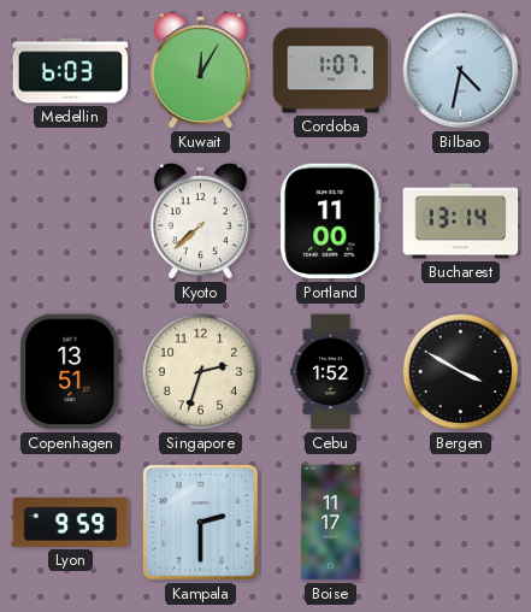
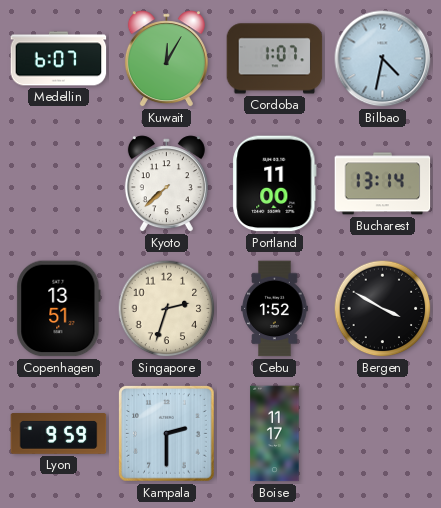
Medellin: 6:03 -> 6:07 (59, 59)
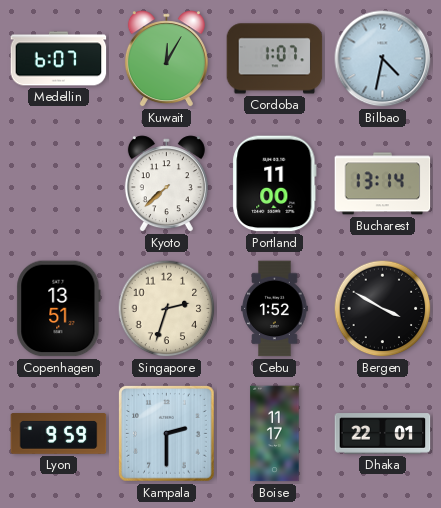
Dhaka: none -> 22:01 (383, 434)
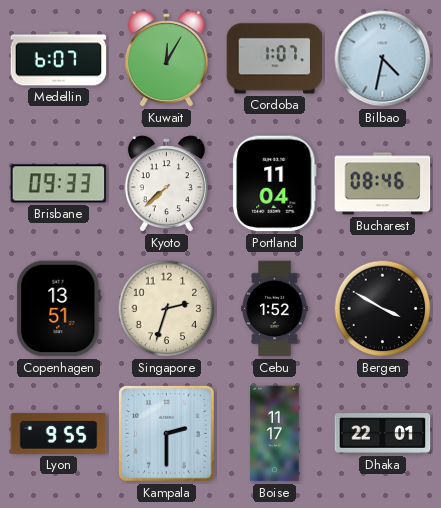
Brisbane: none -> 09:33 (59, 184)
Portland: 11:00 -> 11:04 (275, 184)
Bucharest: 13:14 -> 08:46 (383, 184)
Lyon: 9:59 -> 9:55 (59, 434)
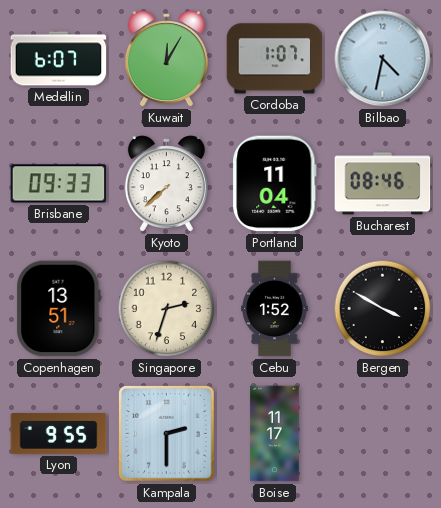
Dhaka: 22:01 -> none (383, 434)
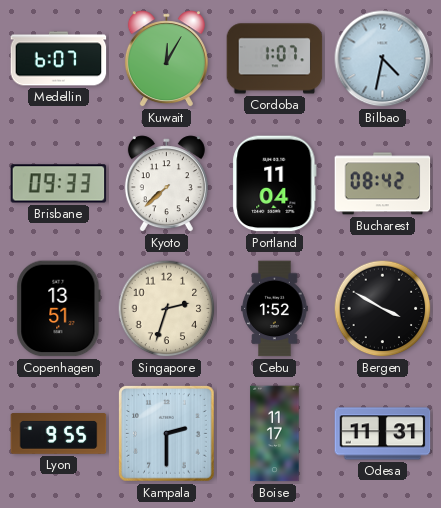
Bucharest: 08:46 -> 08:42 (383, 184)
Odesa: none -> 11:31 (383, 434)
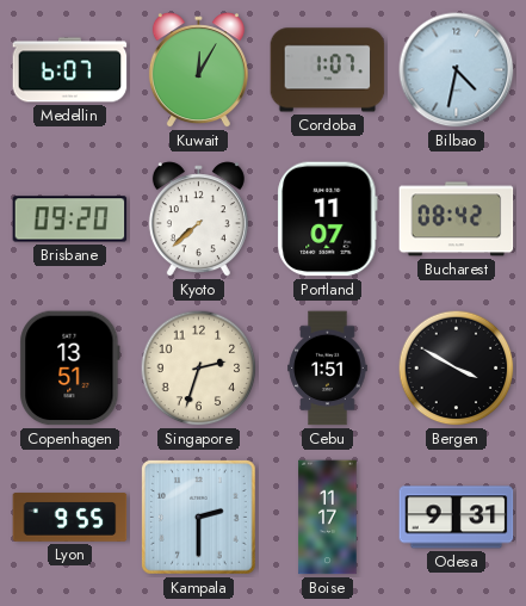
Brisbane: 09:33 -> 09:20 (70, 219)
Portland: 11:04 -> 11:07 (328, 219)
Cebu: 1:52 -> 1:51 (328, 369)
Odesa: 11:31 -> 9:31 (457, 518)
